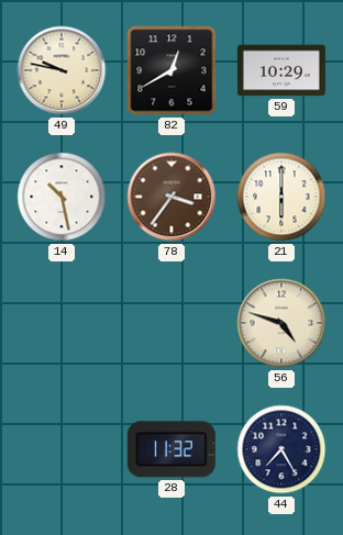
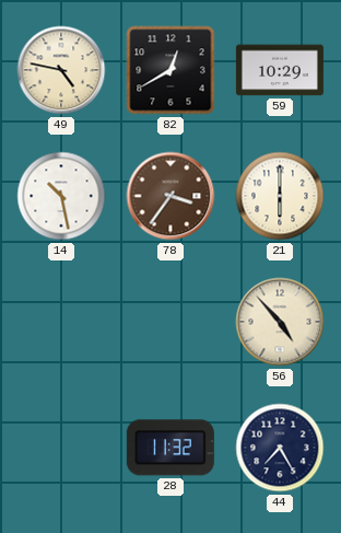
49: 9:47 -> 4:47 (61, 70)
56: 4:48 -> 4:53 (280, 322)
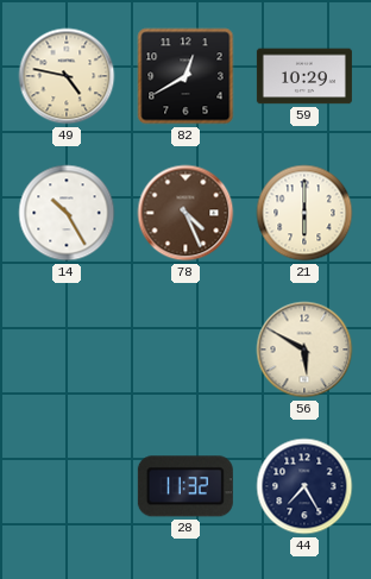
14: 10:28 -> 10:25 (67, 213)
78: 3:36 -> 4:26 (185, 213)
56: 4:53 -> 5:50 (304, 350)
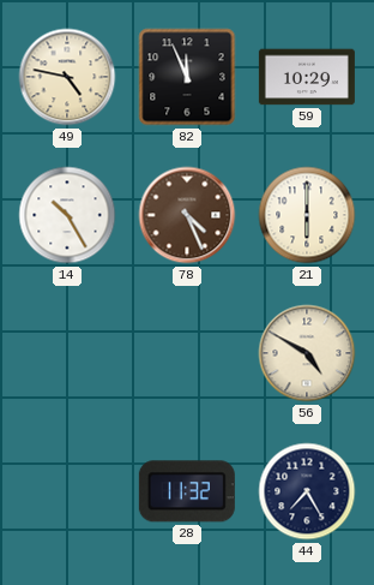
82: 12:40 -> 11:56 (187, 77)
56: 5:50 -> 4:50 (307, 353)
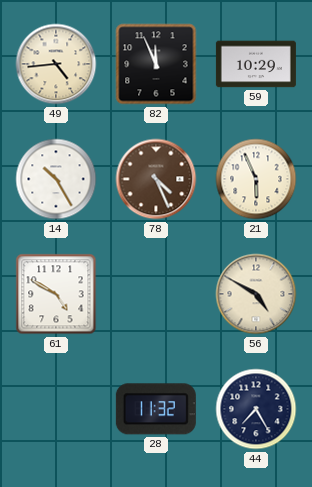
49: 4:47 -> 4:44 (56, 64)
21: 6:00 -> 5:56 (256, 179)
61: none -> 4:50 (56, 294)
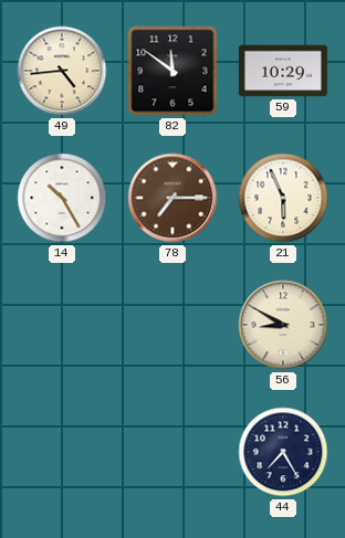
82: 11:56 -> 11:51 (172, 71)
78: 4:26 -> 7:15 (172, 198)
61: 4:50 -> none (56, 294)
56: 4:50 -> 8:50 (283, 325)
28: 11:32 -> none (156, 409)
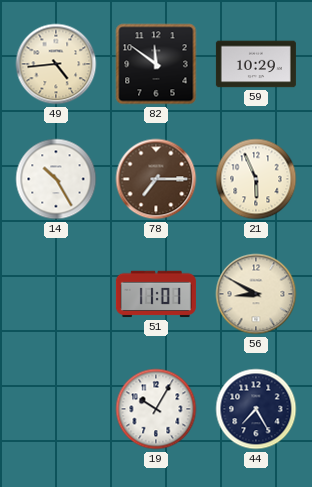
51: none -> 11:01 (156, 294)
19: none -> 10:05 (156, 409)
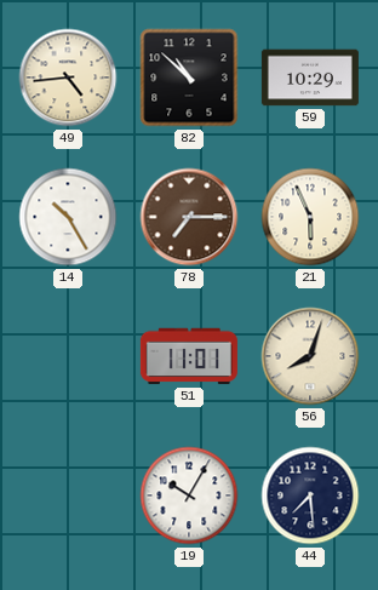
82: 11:51 -> 10:52 (189, 78)
56: 8:50 -> 8:03 (310, 356)
44: 7:25 -> 7:29 (310, 496)
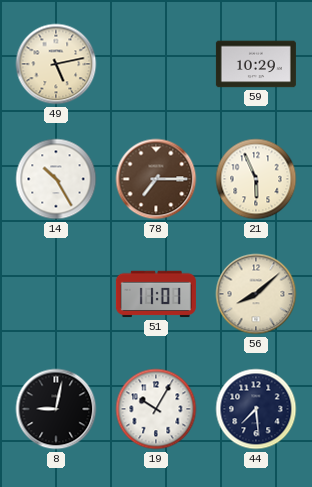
49: 4:44 -> 5:13 (56, 64)
82: 10:52 -> none (189, 78)
56: 8:03 -> 8:08 (256, 294)
8: none -> 9:02 (56, 409)
